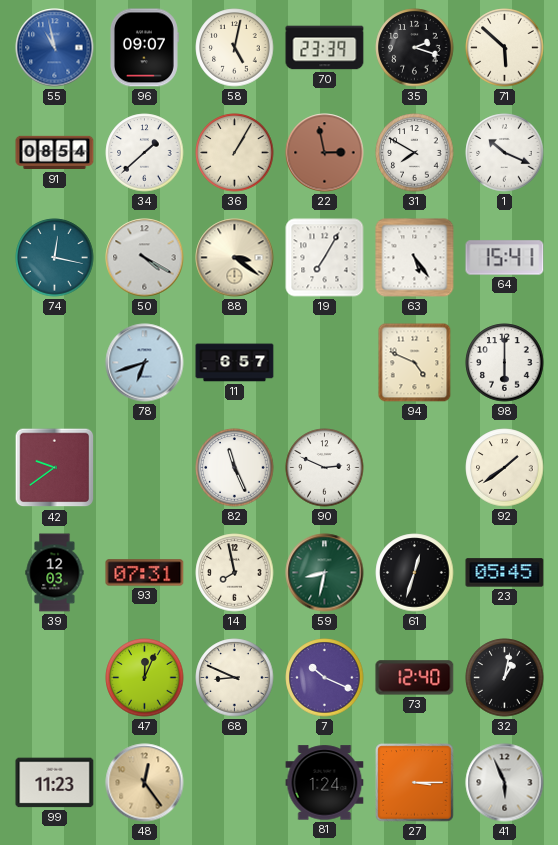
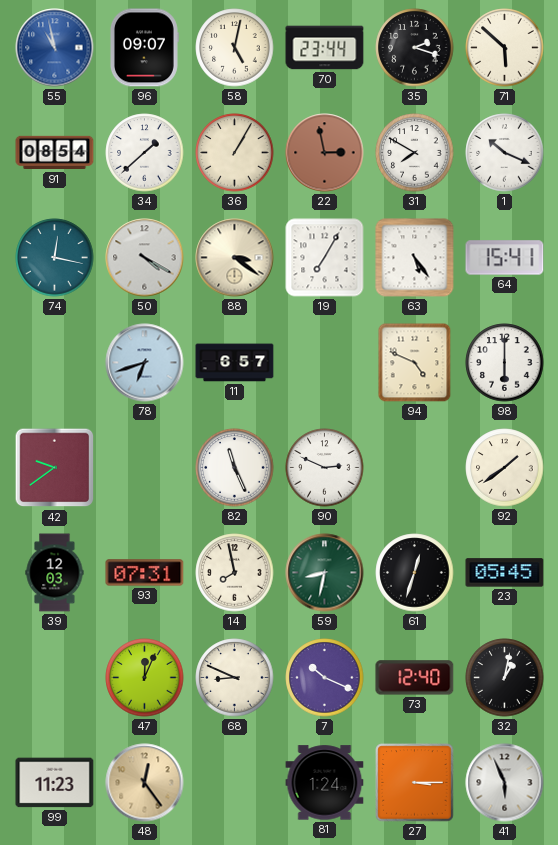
70: 23:39 -> 23:44 (325, 48)
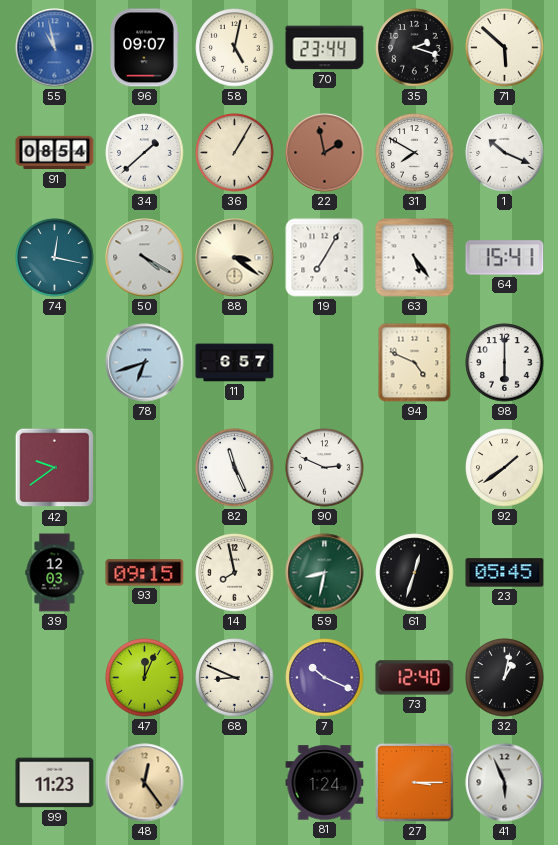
22: 2:58 -> 1:58 (325, 153)
93: 07:31 -> 09:15 (145, 573)
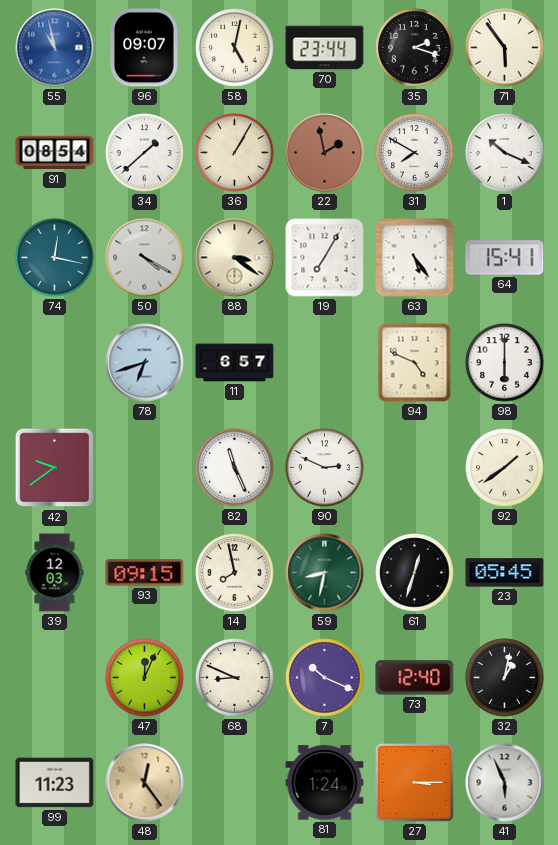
71: 5:52 -> 5:54 (505, 48)
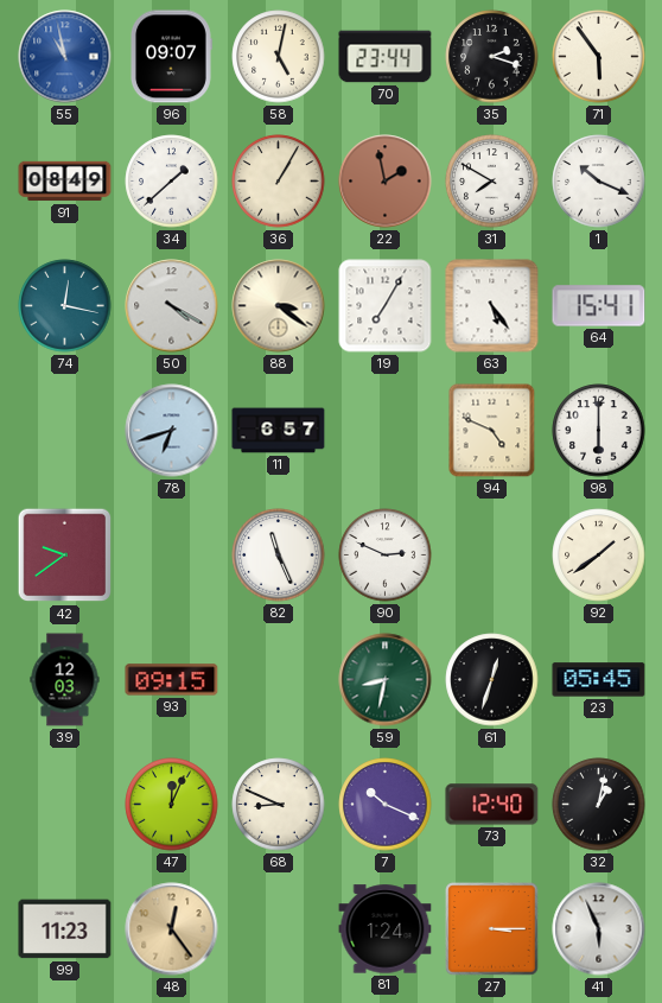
91: 08:54 -> 08:49 (65, 182)
14: 7:58 -> none (235, 573)
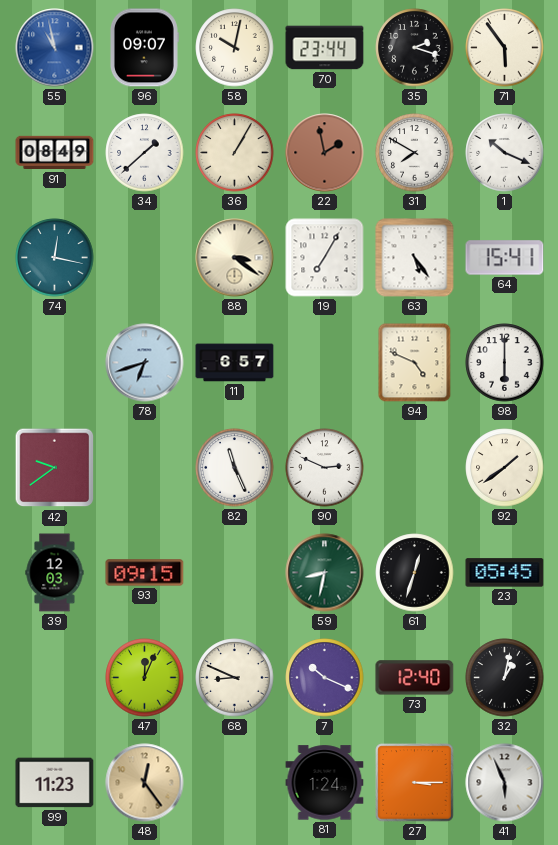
58: 5:02 -> 10:02 (235, 48)
50: 4:20 -> none (172, 306)
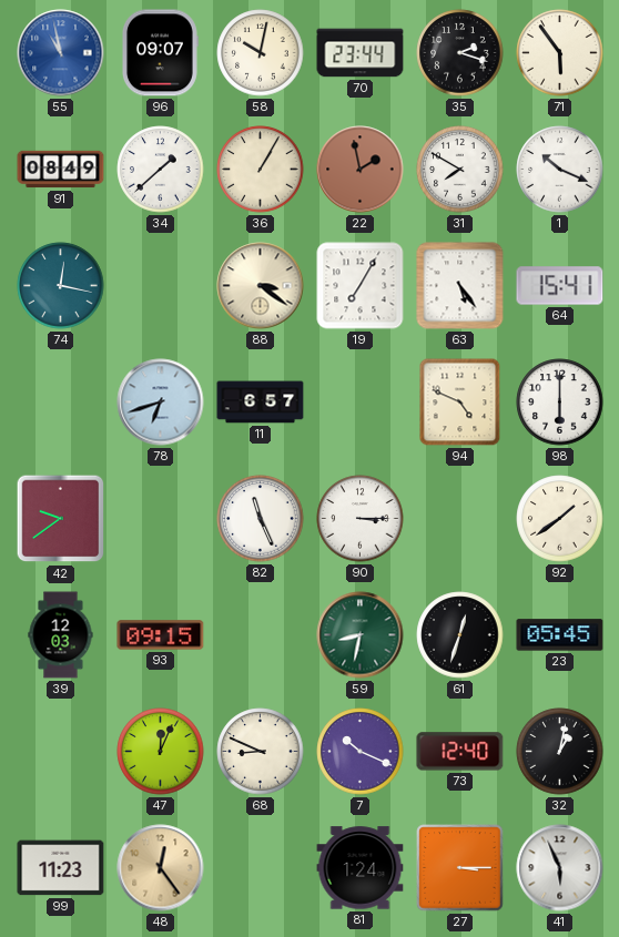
90: 2:49 -> 3:15 (361, 519)
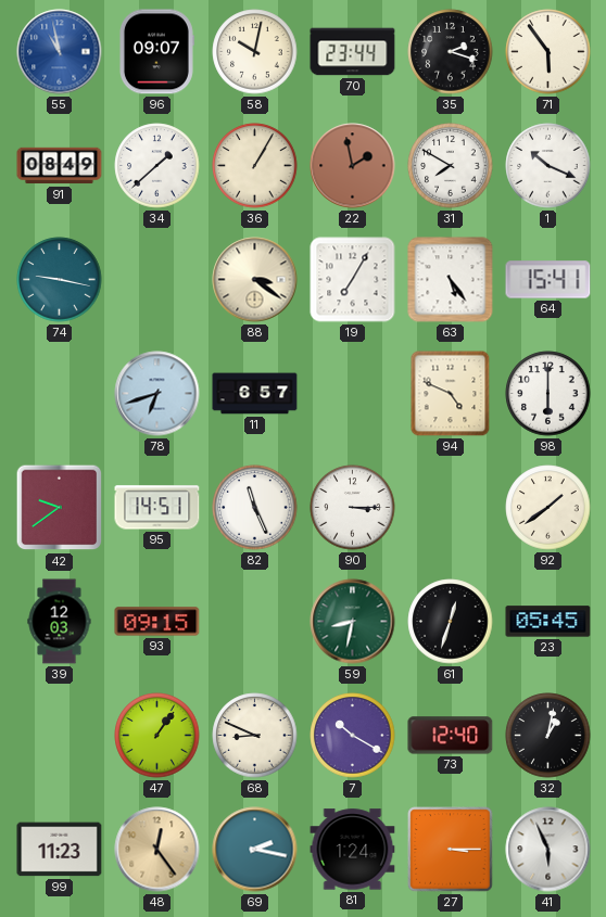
74: 12:17 -> 9:17 (60, 280)
95: none -> 14:51 (157, 508)
47: 12:04 -> 1:06 (157, 736)
7: 10:19 -> 10:20 (353, 736)
69: none -> 2:17 (255, 850)
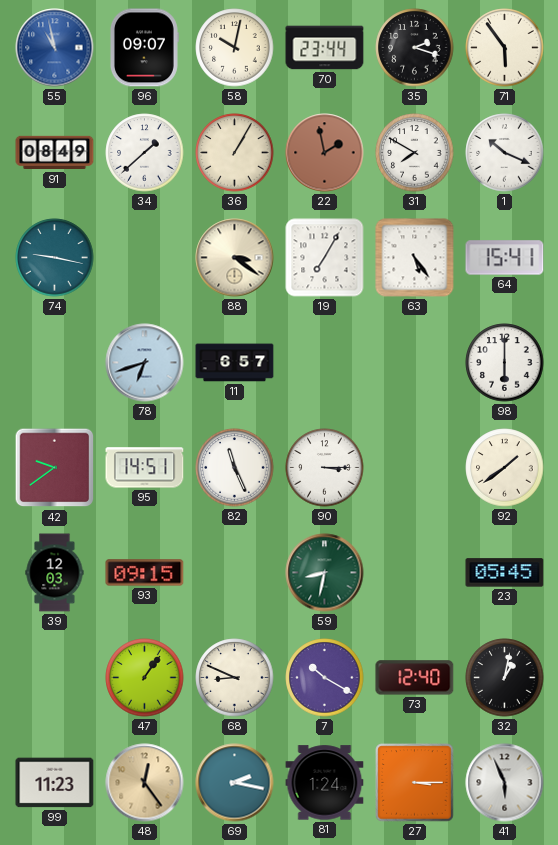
94: 4:49 -> none (451, 394)
61: 12:33 -> none (451, 622)
